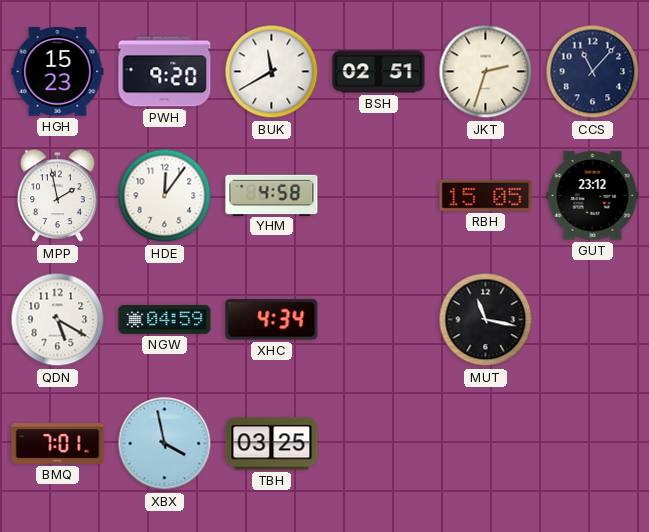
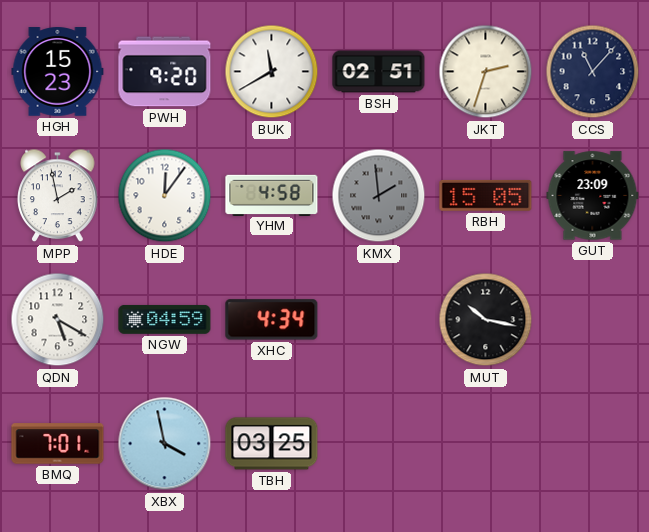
KMX: none -> 1:59 (379, 196)
GUT: 23:12 -> 23:09 (593, 196)
MUT: 11:17 -> 10:17 (486, 320)
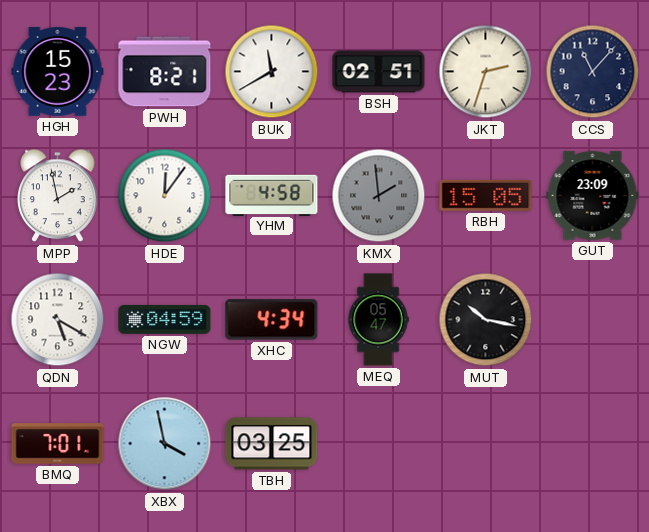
PWH: 9:20 -> 8:21 (165, 72)
MEQ: none -> 05:47 (378, 320)
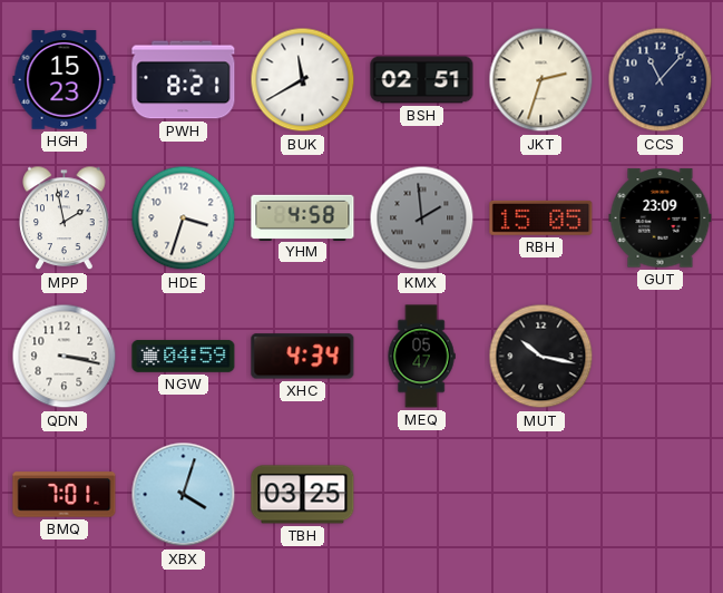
HDE: 12:06 -> 3:33 (184, 218)
QDN: 5:20 -> 3:17 (65, 357)
XBX: 3:58 -> 4:03 (184, 495)
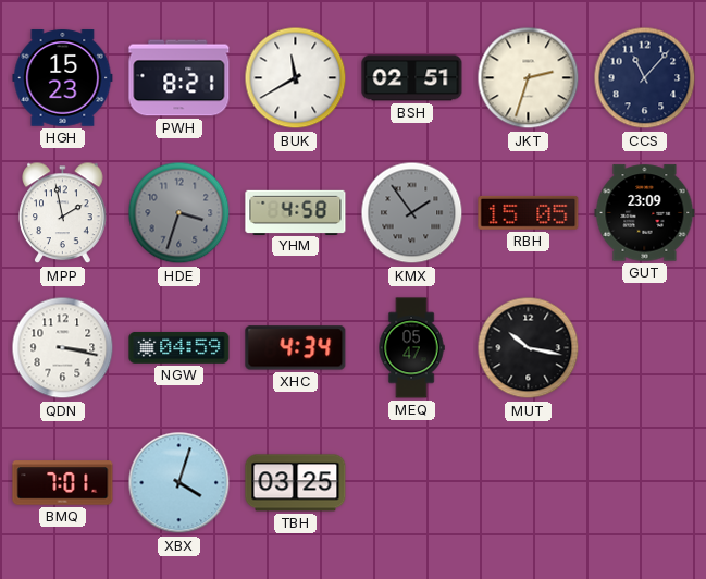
HDE dial: white -> grey (179, 213)
KMX: 1:59 -> 1:54 (412, 213)
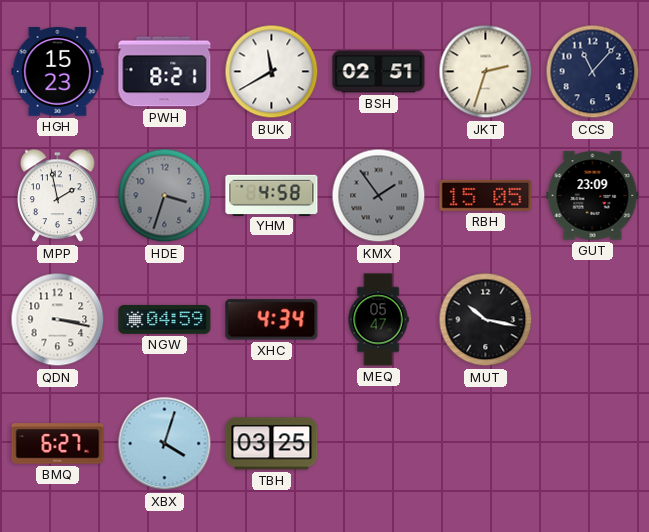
BMQ: 7:01 -> 6:27 (58, 444)
